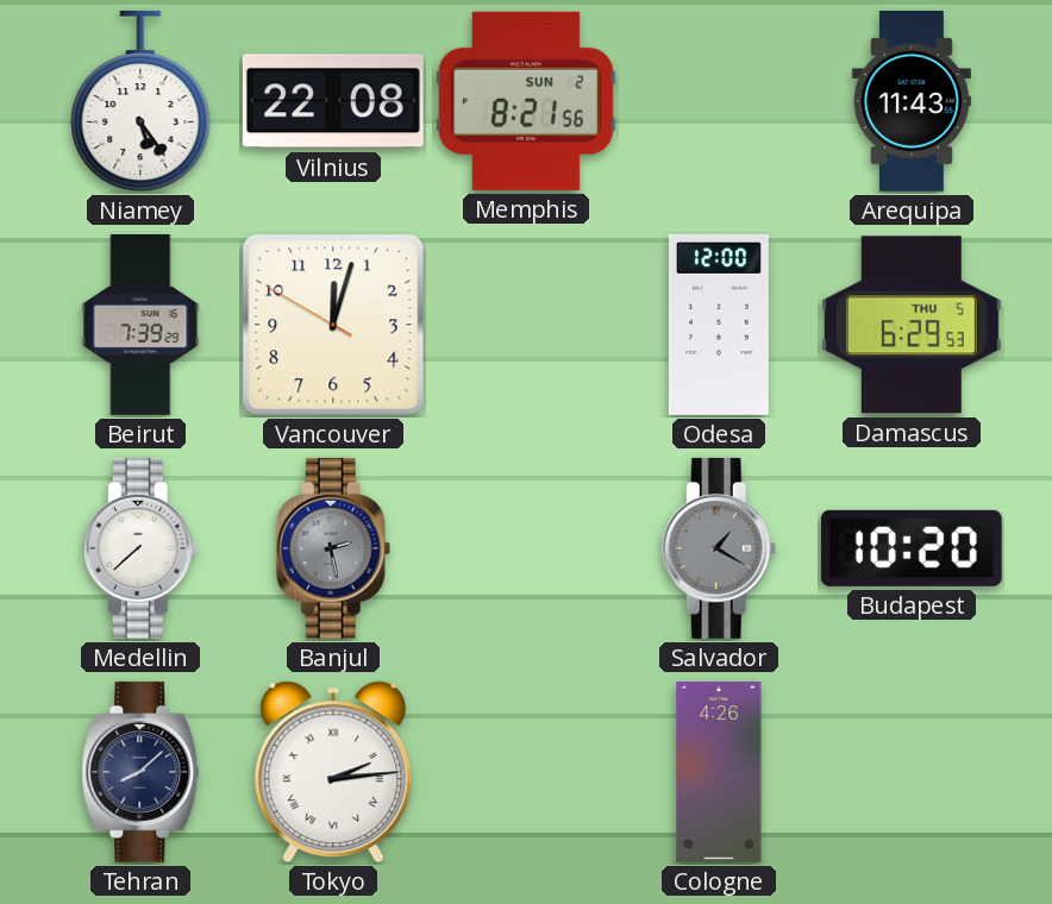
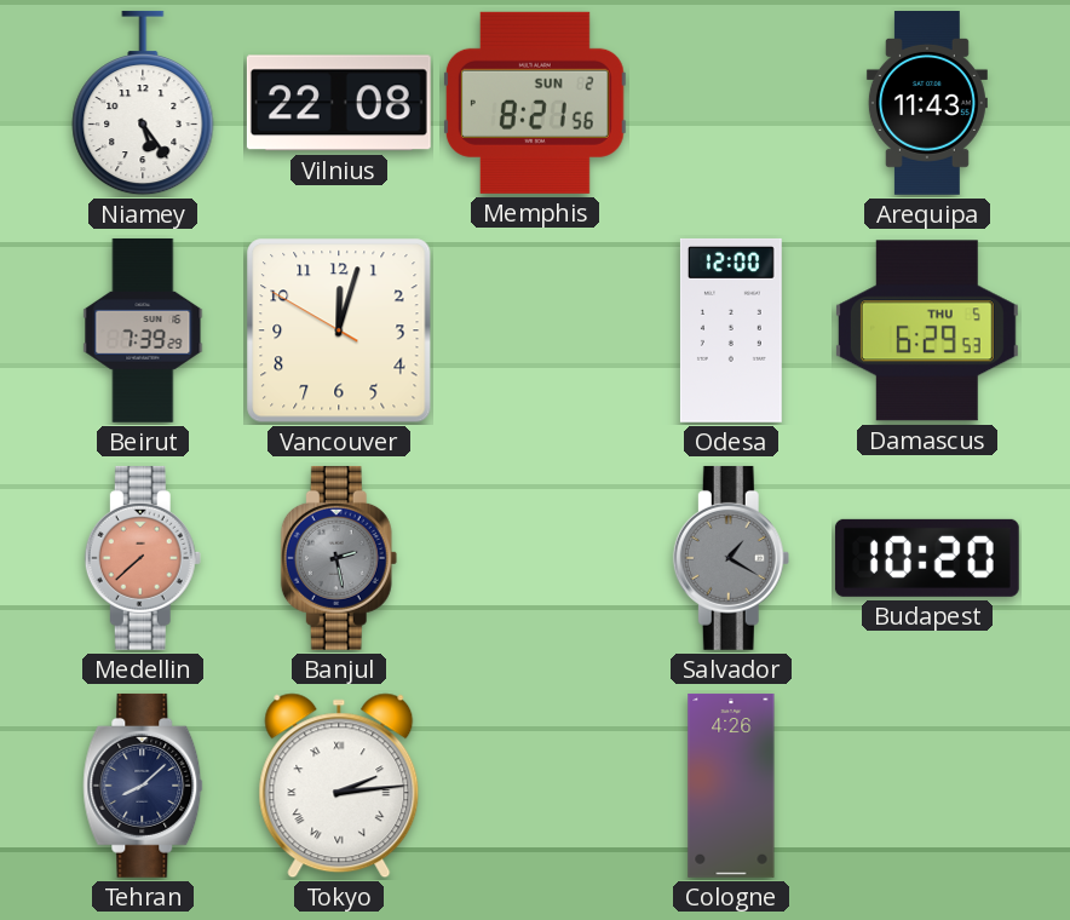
Medellin dial: white -> salmon (143, 558)
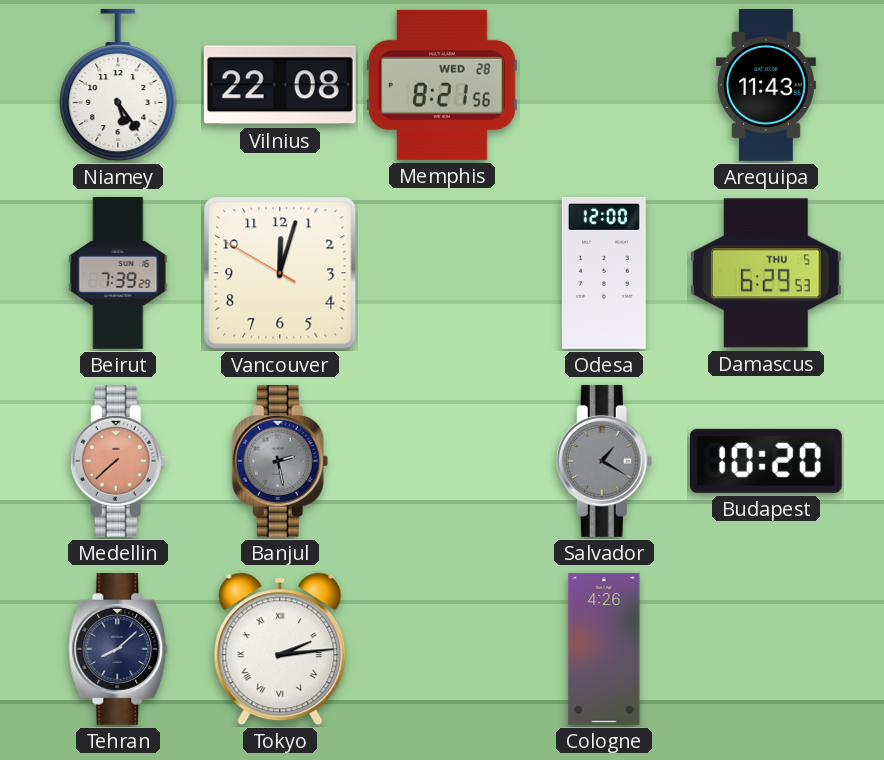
Memphis date: SUN 2 -> WED 28 (442, 85)
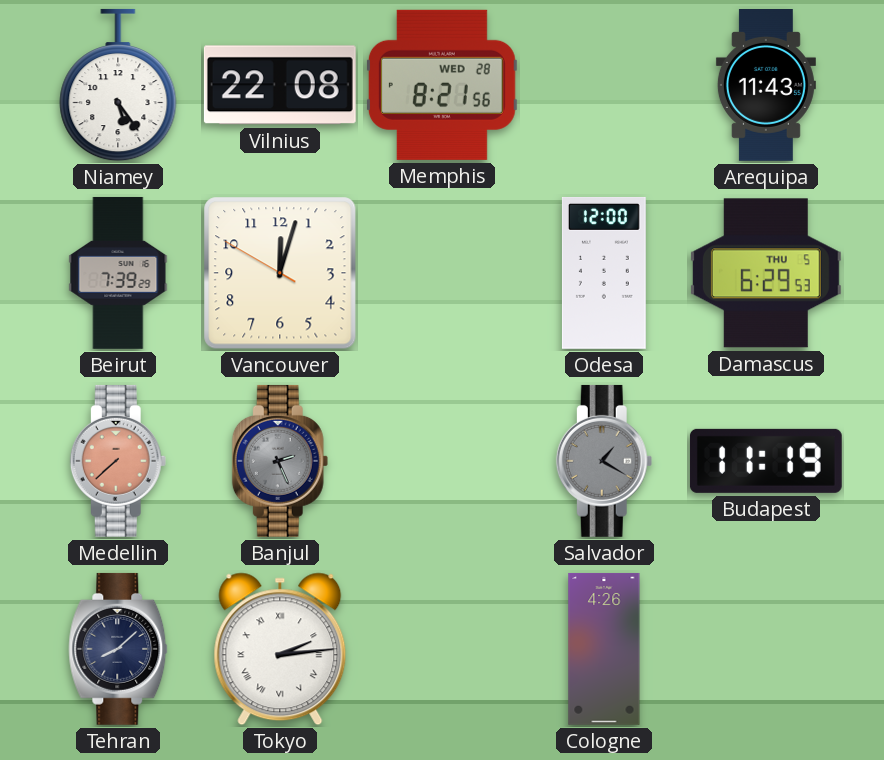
Banjul: 2:28 -> 2:26 (280, 461)
Budapest: 10:20 -> 11:19 (766, 461)
